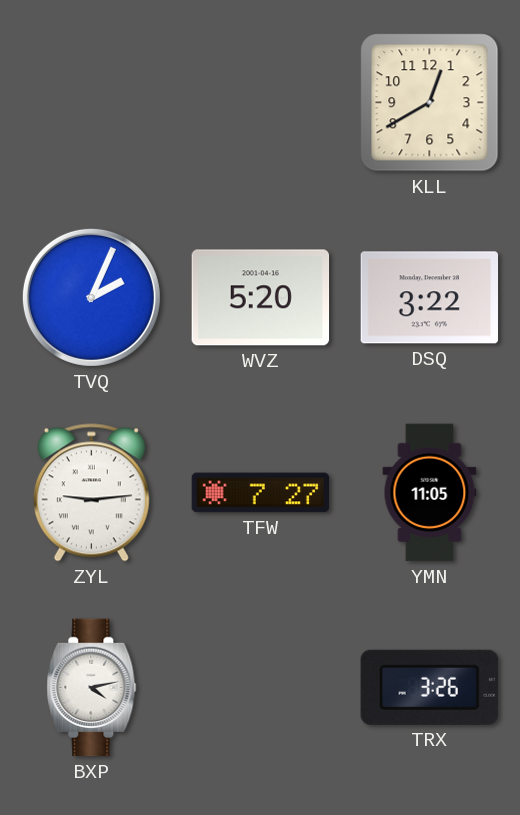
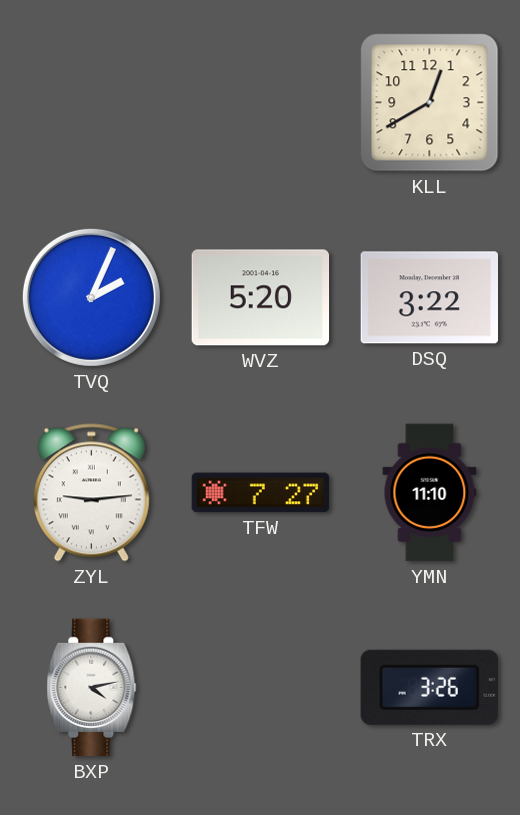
YMN: 11:05 -> 11:10 (430, 493)
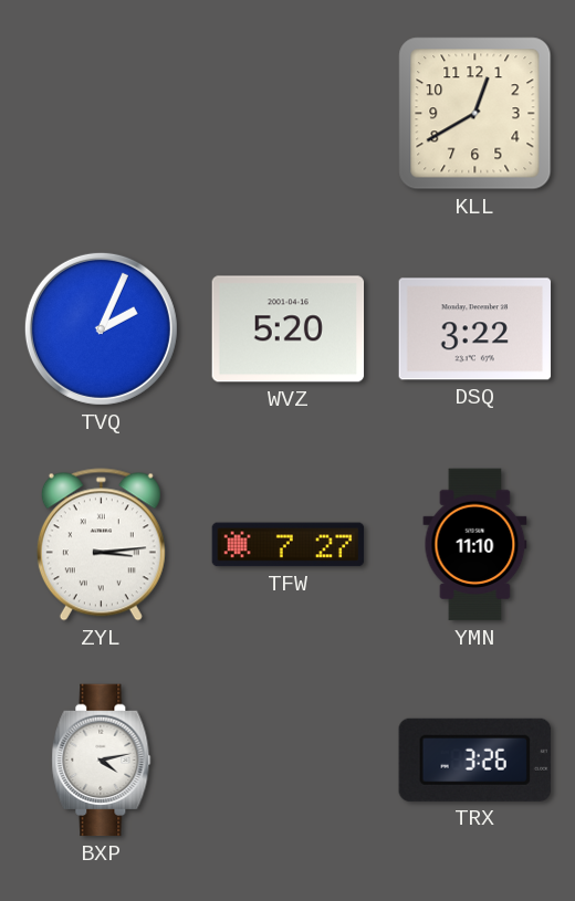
ZYL: 9:14 -> 3:14 (101, 545)
